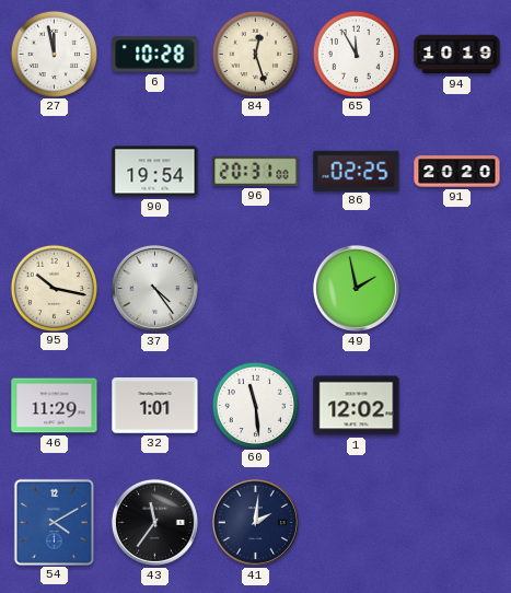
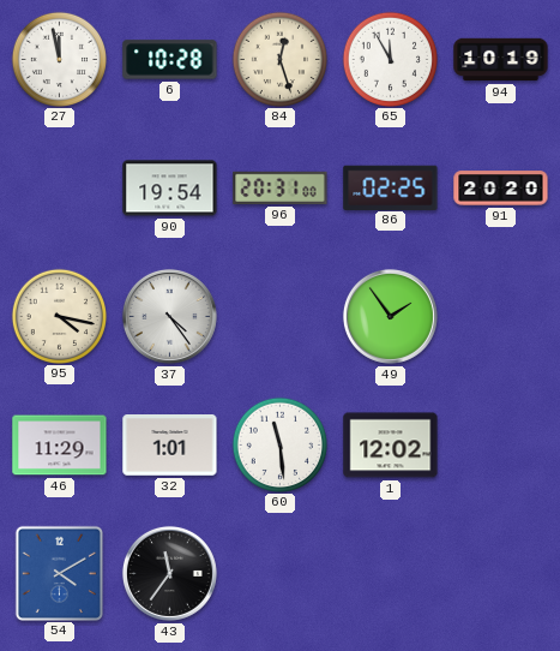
95: 10:17 -> 4:17 (59, 316)
49: 1:58 -> 1:54 (390, 316)
41: 2:01 -> none (255, 522)
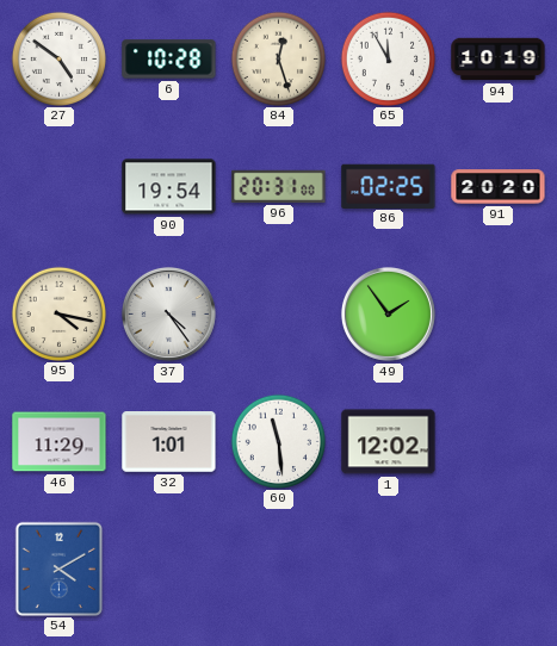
27: 11:58 -> 4:51 (58, 58)
43: 11:36 -> none (169, 573)
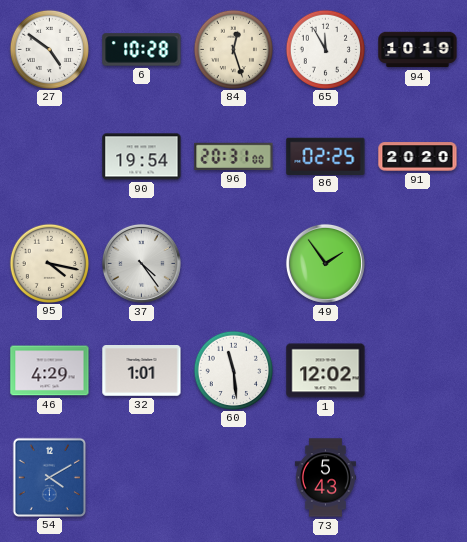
46: 11:29 -> 4:29 (50, 371)
73: none -> 5:43 (325, 478)
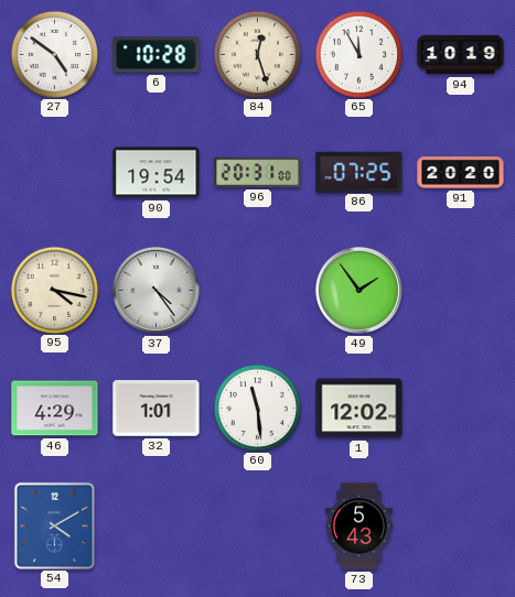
86: 02:25 -> 07:25 (360, 172)
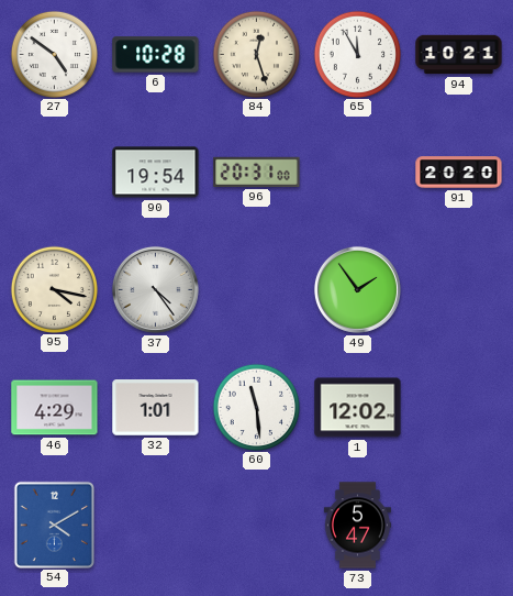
94: 10:19 -> 10:21 (459, 55)
86: 07:25 -> none (360, 172)
73: 5:43 -> 5:47 (357, 526)
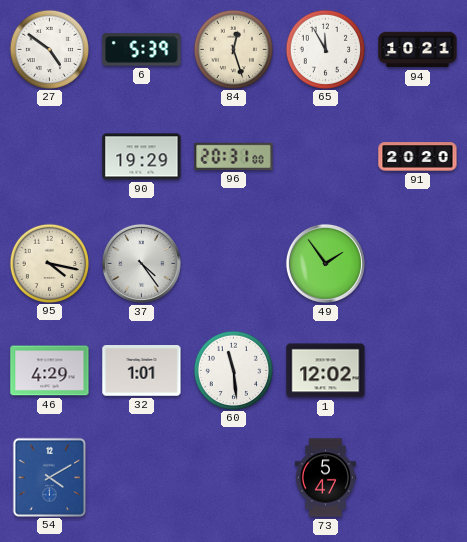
6: 10:28 -> 5:39 (142, 50)
90: 19:54 -> 19:29 (142, 157)
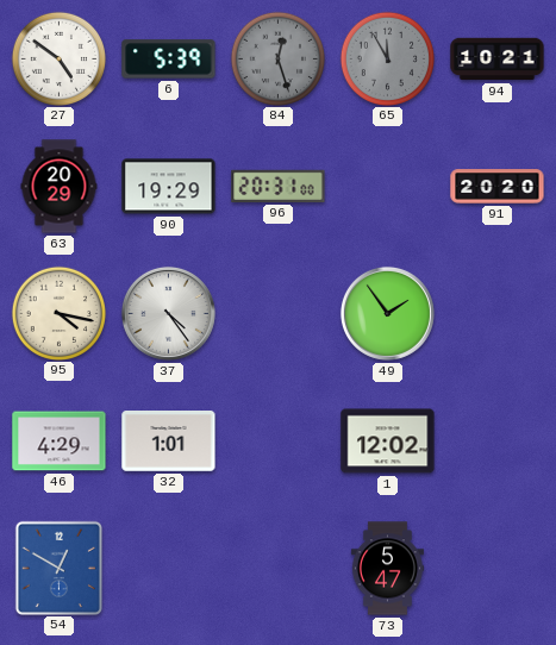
84 dial: cream -> grey (277, 58)
65 dial: white -> grey (387, 58)
63: none -> 20:29 (60, 187)
60: 11:29 -> none (233, 370)
54: 4:10 -> 12:50 (58, 568)
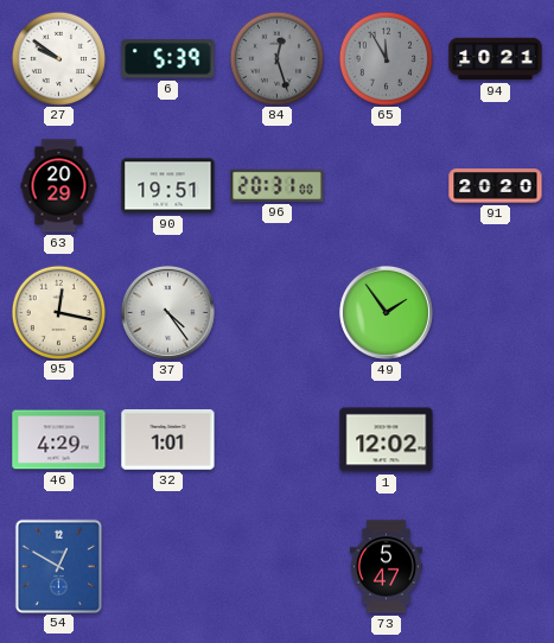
27: 4:51 -> 9:51 (58, 58)
90: 19:29 -> 19:51 (168, 186)
95: 4:17 -> 12:17 (58, 312)
